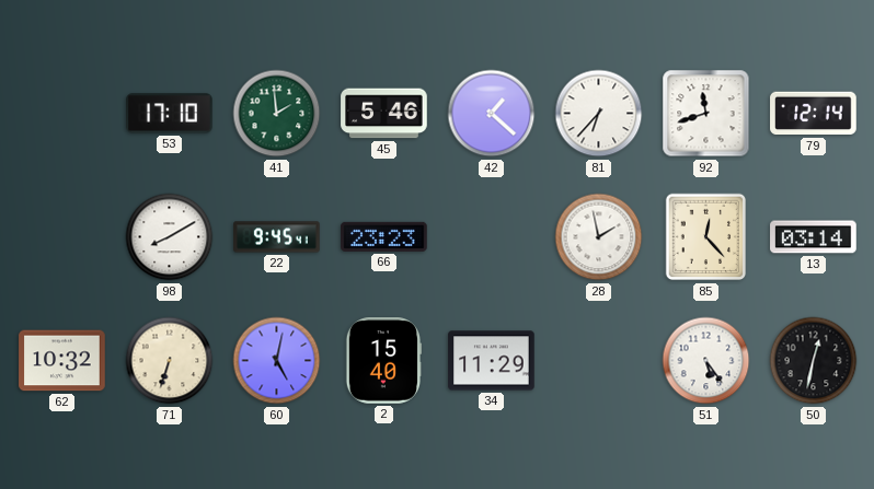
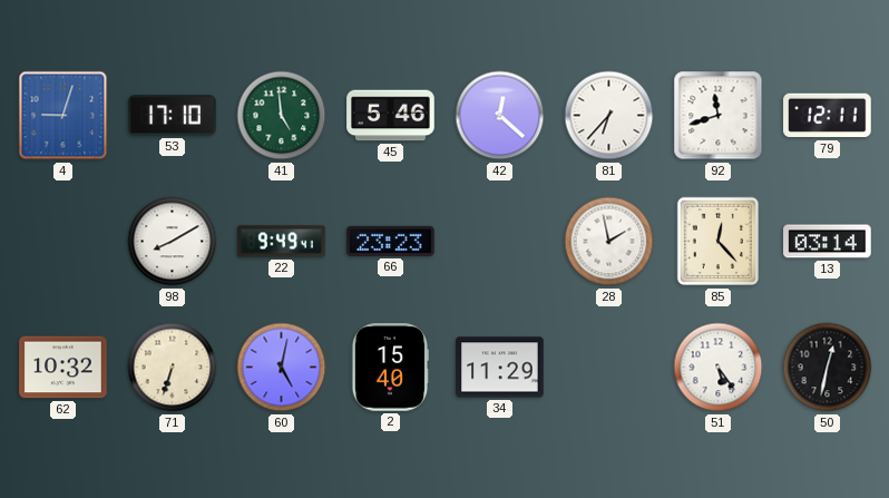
4: none -> 9:03 (63, 116)
41: 1:59 -> 4:59 (282, 116)
42: 1:22 -> 12:22 (500, 116)
79: 12:14 -> 12:11 (828, 116)
22: 9:45 -> 9:49 (282, 242)
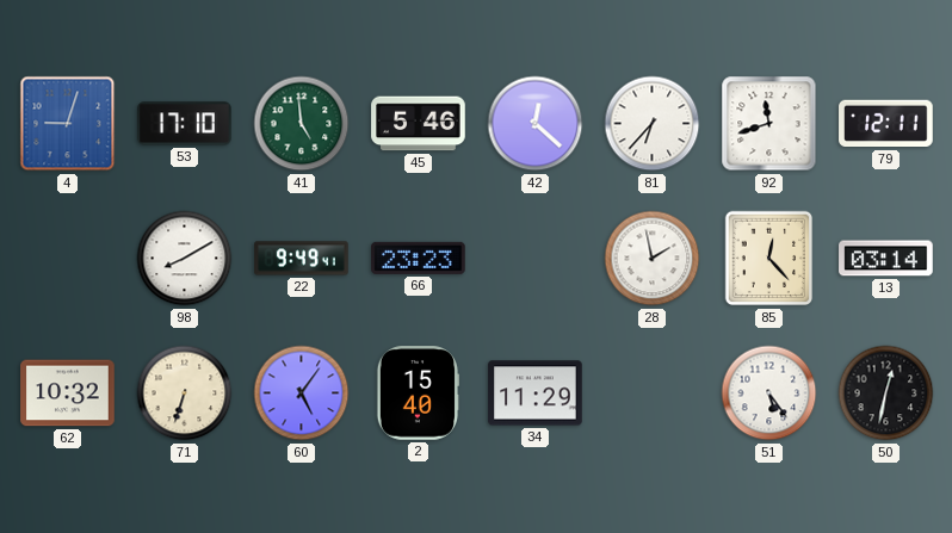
60: 5:02 -> 5:06 (302, 393)
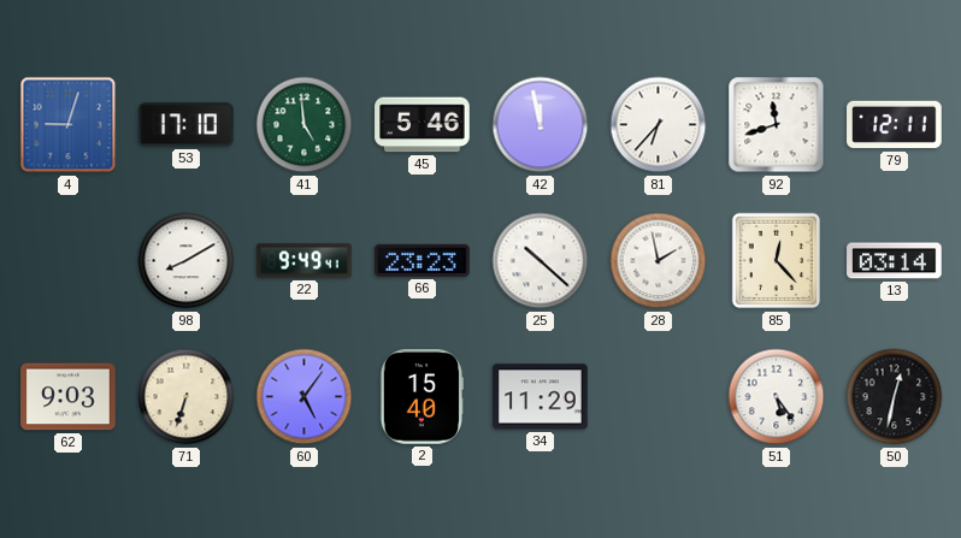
42: 12:22 -> 11:58 (541, 125)
25: none -> 10:22 (541, 261)
62: 10:32 -> 9:03 (69, 397)
